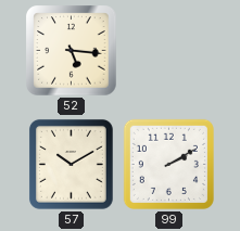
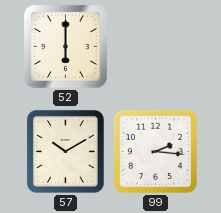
52: 5:16 -> 6:00 (66, 47)
99: 2:10 -> 2:16 (155, 151)
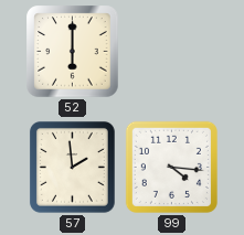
57: 10:10 -> 1:59 (72, 167)
99: 2:16 -> 4:16 (171, 167)
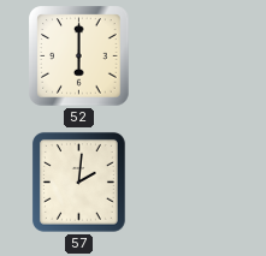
57: 1:59 -> 2:01 (78, 181)
99: 4:16 -> none (171, 167)
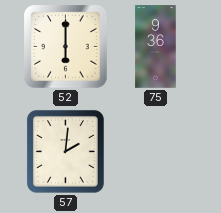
75: none -> 9:36 (156, 47)
